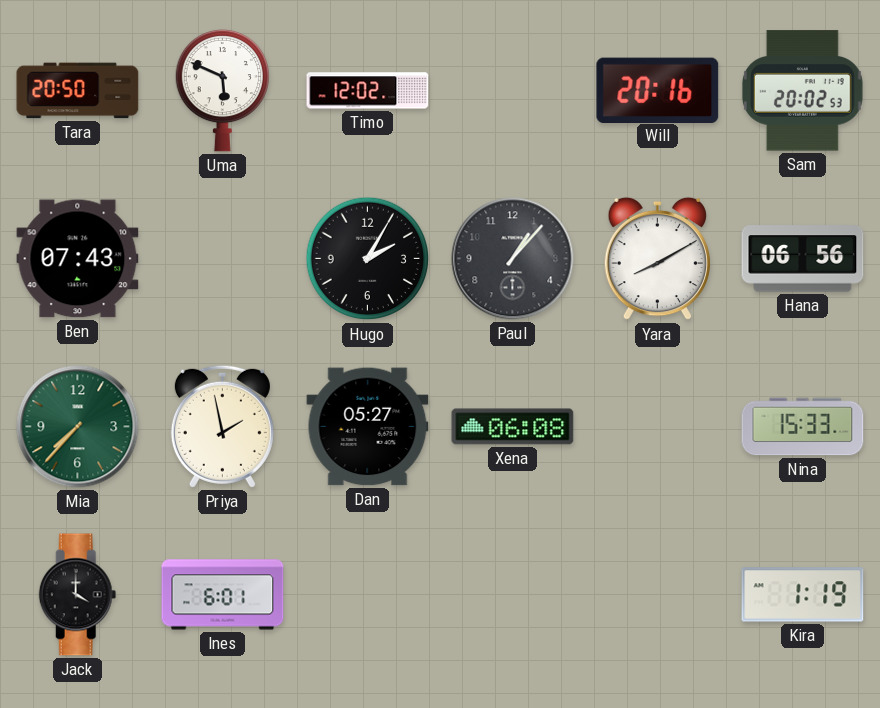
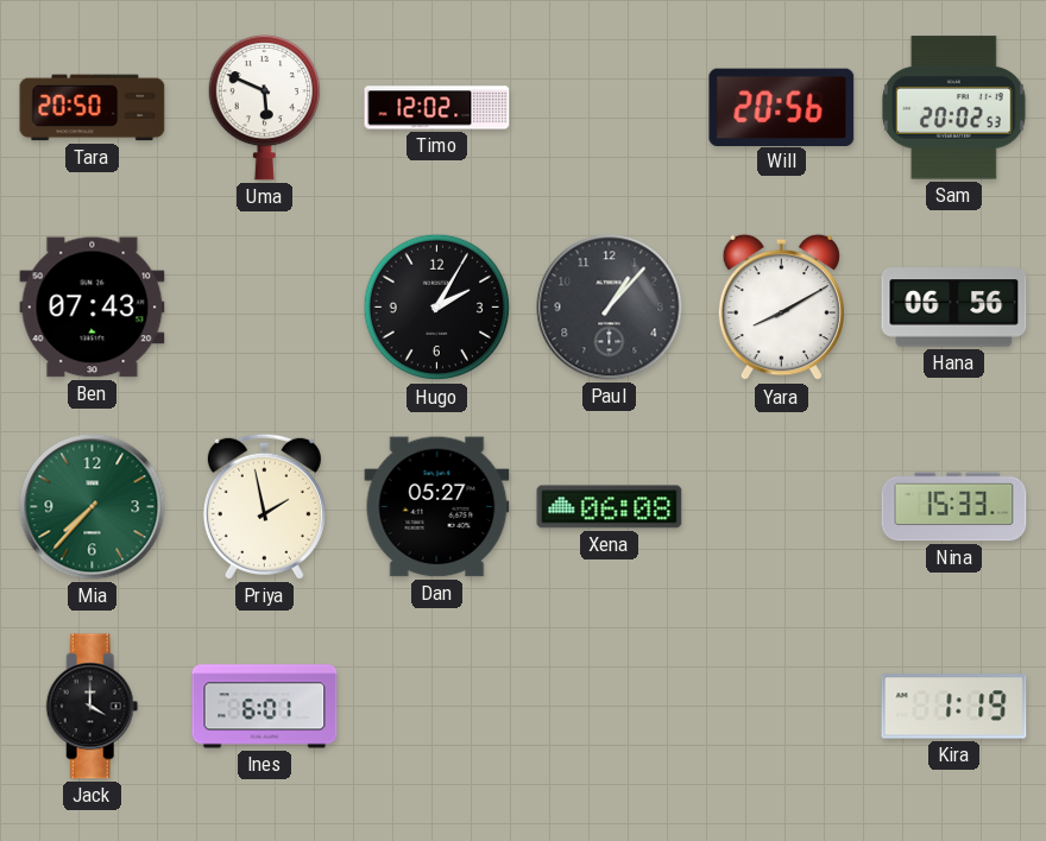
Will: 20:16 -> 20:56 (782, 107)
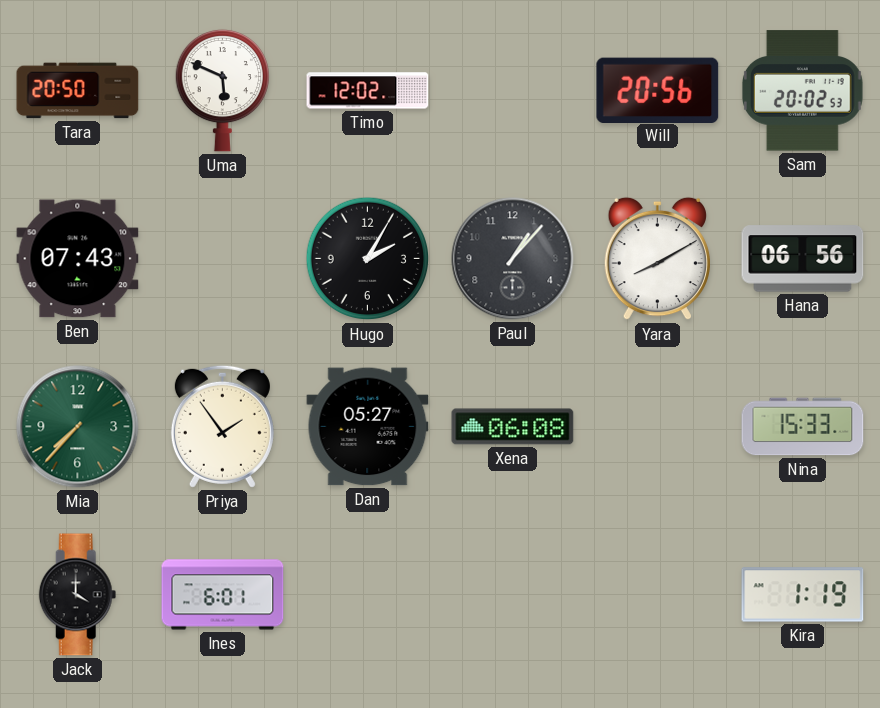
Priya: 1:58 -> 1:54 (222, 426)
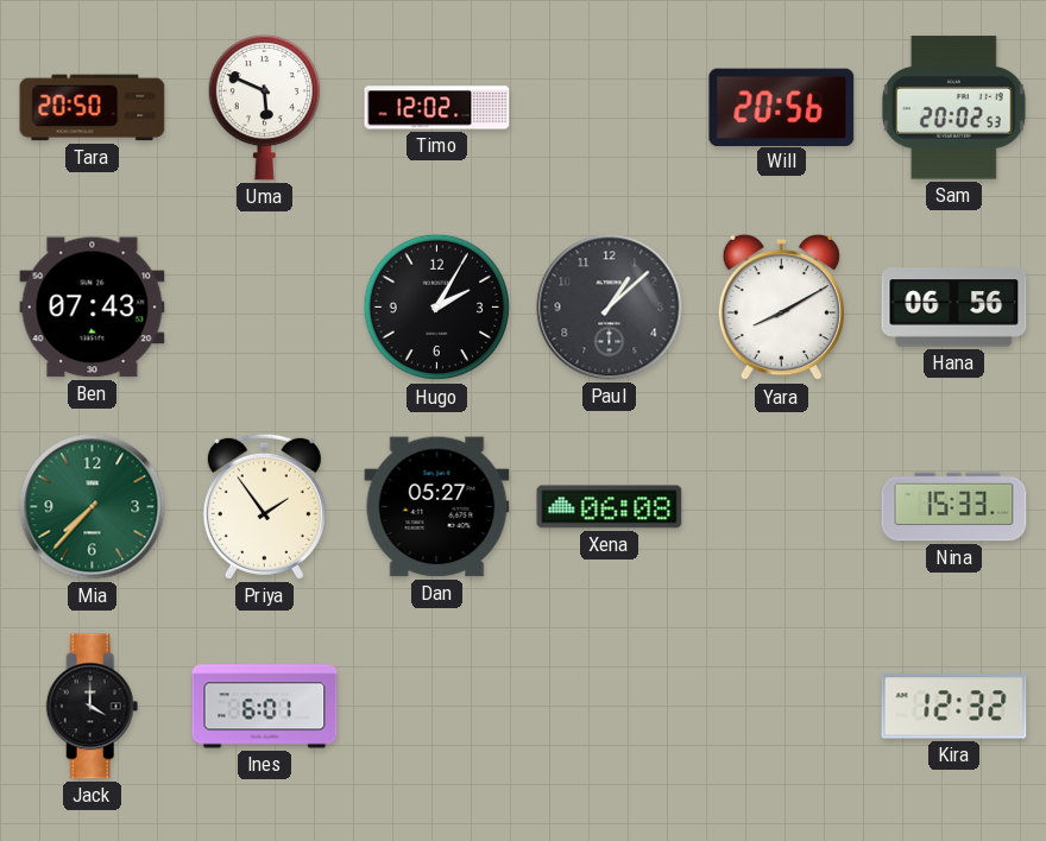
Paul: 1:07 -> 1:08 (610, 308)
Kira: 1:19 -> 12:32 (954, 707)
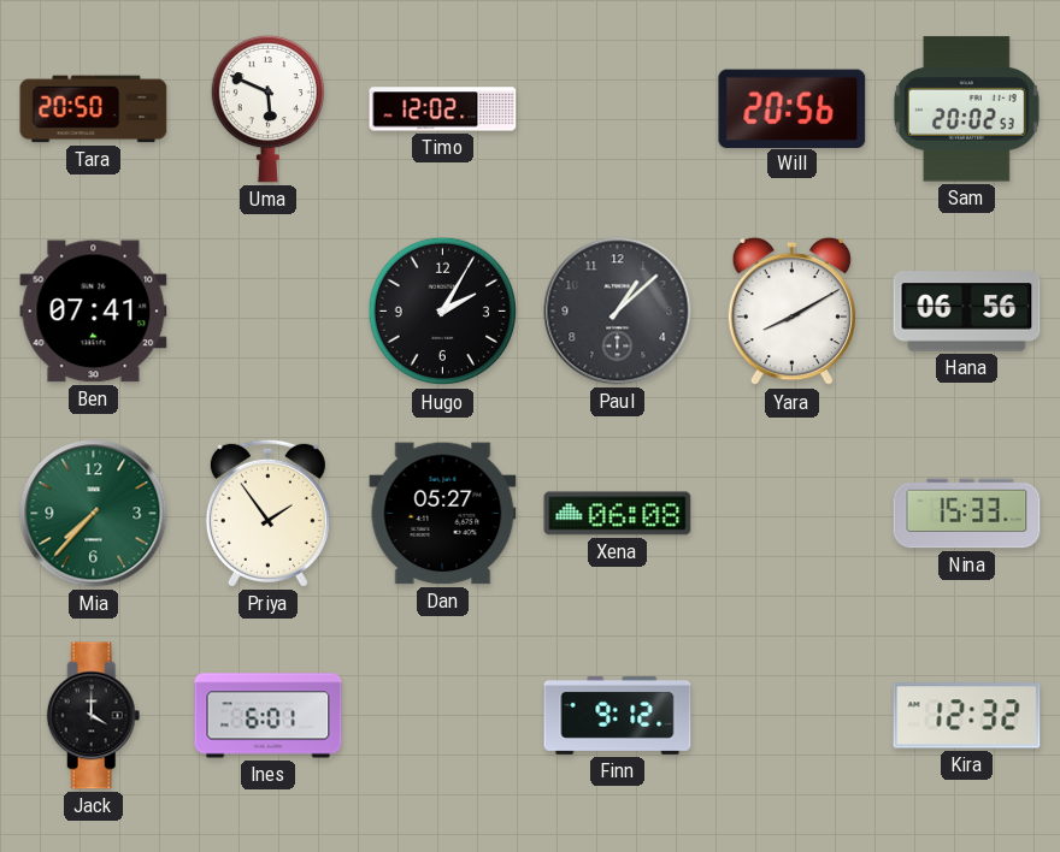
Ben: 07:43 -> 07:41 (94, 312)
Finn: none -> 9:12 (618, 715)
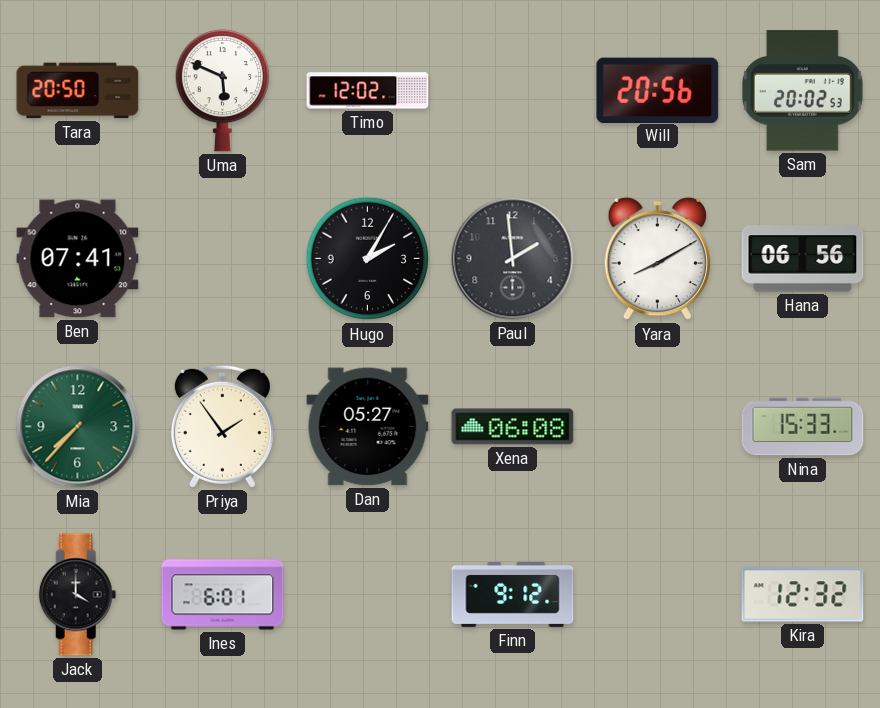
Paul: 1:08 -> 1:59 (513, 259)
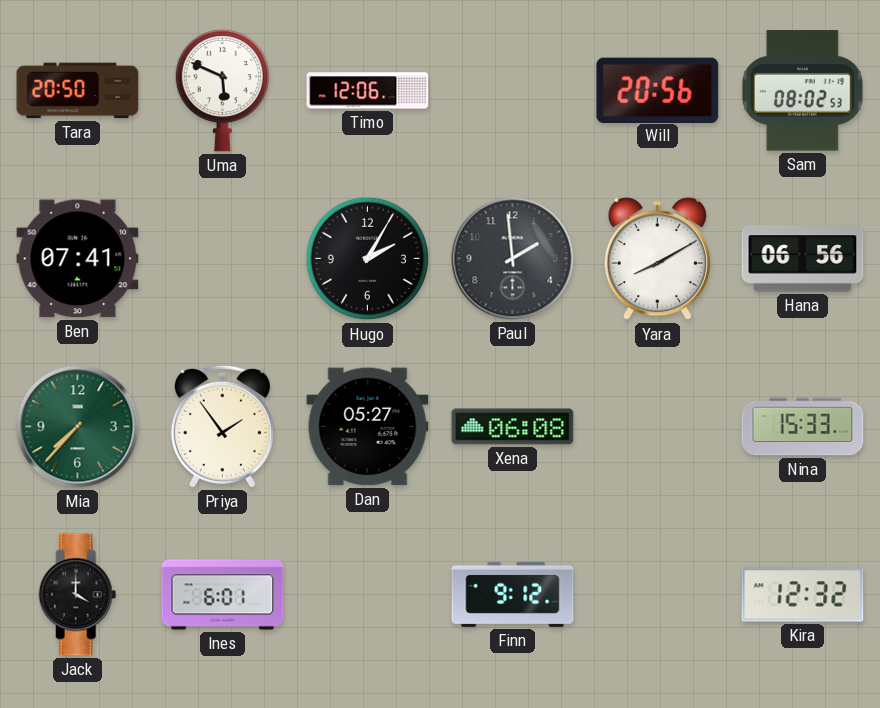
Timo: 12:02 -> 12:06 (368, 91)
Sam: 20:02 -> 08:02 (802, 91)
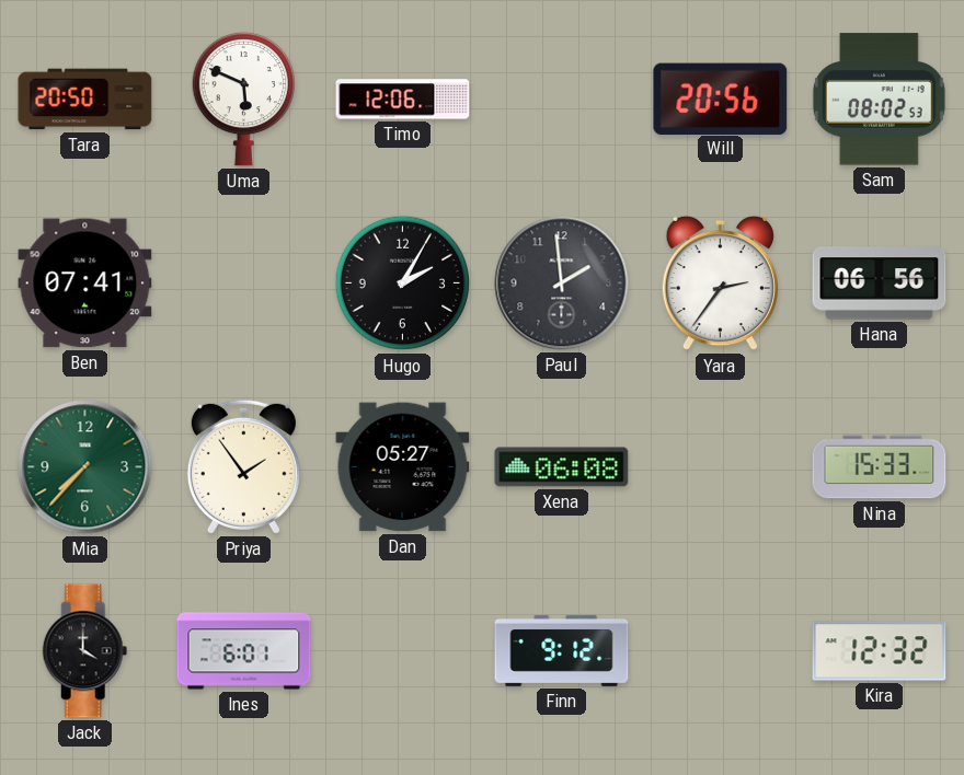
Yara: 8:10 -> 2:36 (720, 284)
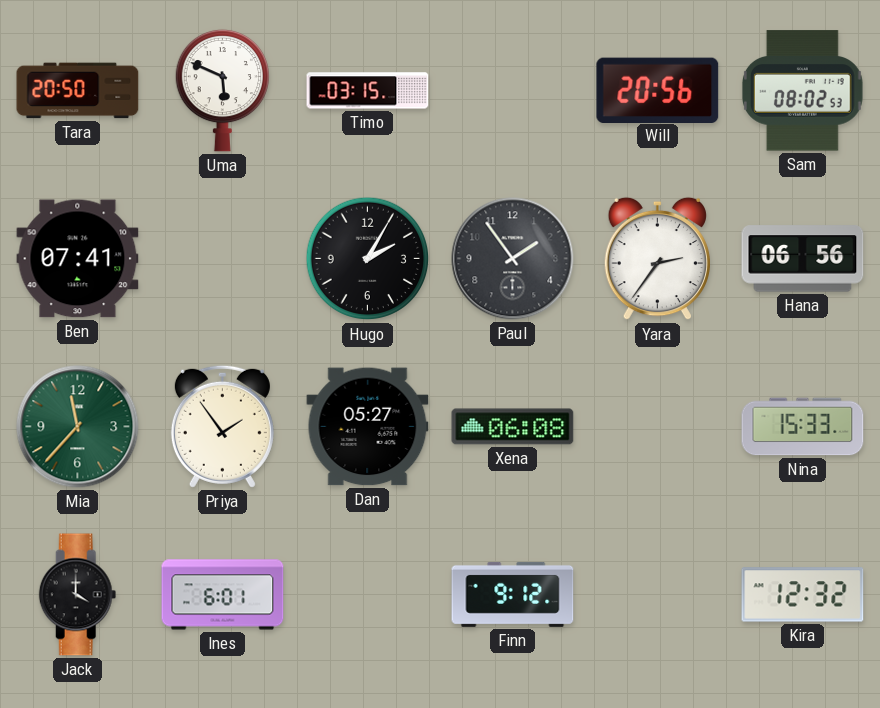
Timo: 12:06 -> 03:15 (368, 91)
Paul: 1:59 -> 1:54 (513, 259)
Mia: 7:37 -> 11:37 (78, 427)
